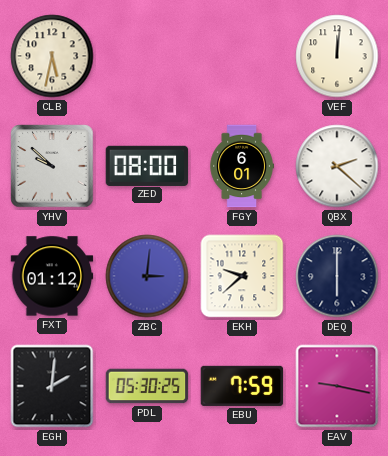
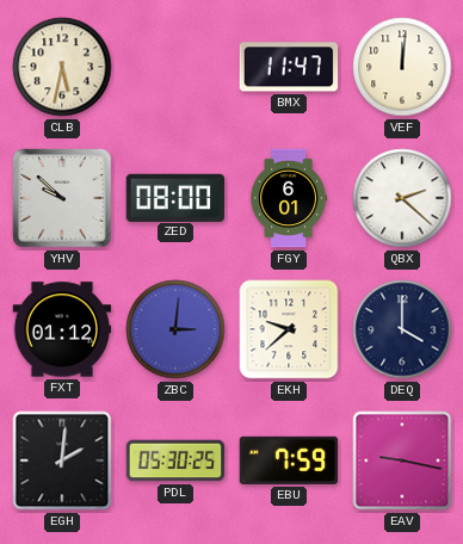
BMX: none -> 11:47 (289, 67)
DEQ: 6:00 -> 4:00 (402, 329)
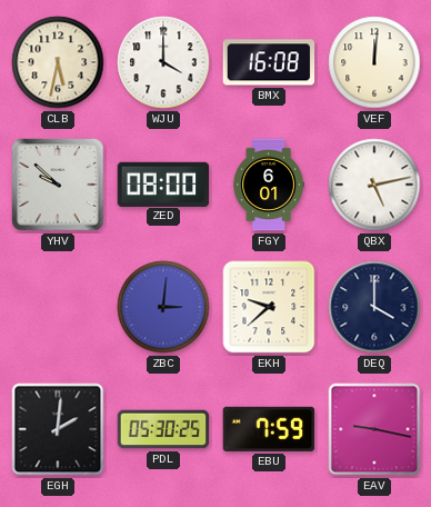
WJU: none -> 4:00 (163, 62)
BMX: 11:47 -> 16:08 (269, 62)
QBX: 2:22 -> 5:13 (374, 185)
FXT: 01:12 -> none (62, 329)
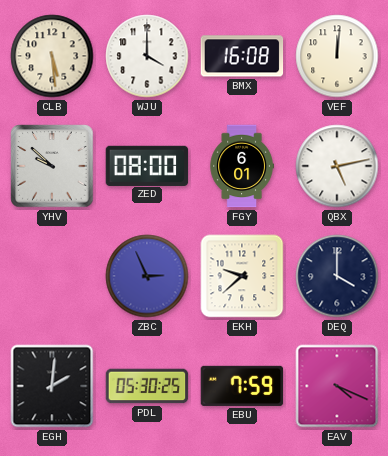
CLB: 5:32 -> 5:29 (52, 56)
ZBC: 3:01 -> 2:56 (147, 276)
EAV: 9:17 -> 4:19 (337, 386)
